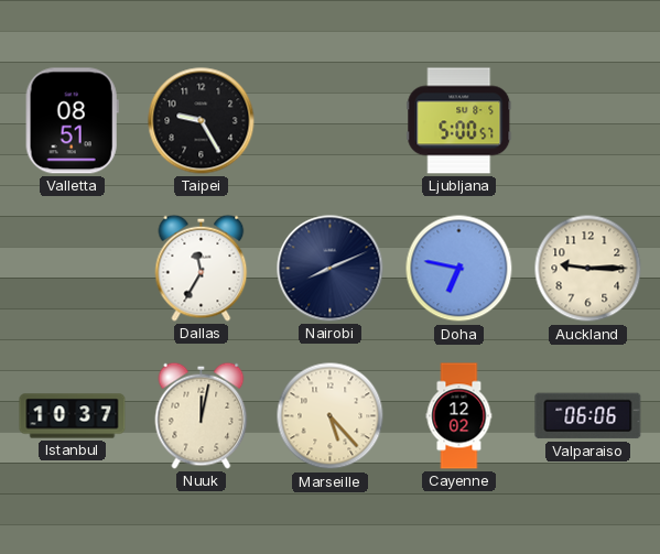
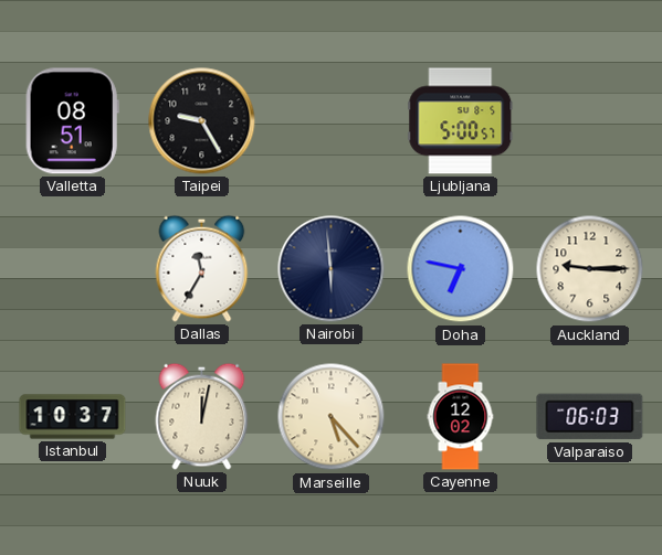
Nairobi: 8:11 -> 5:59 (332, 269)
Valparaiso: 06:06 -> 06:03 (590, 417)
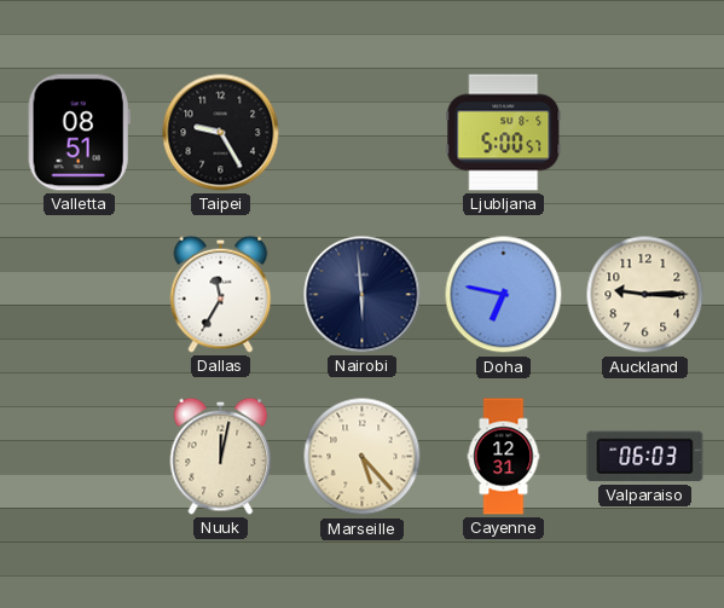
Istanbul: 10:37 -> none (73, 417)
Cayenne: 12:02 -> 12:31 (504, 457)
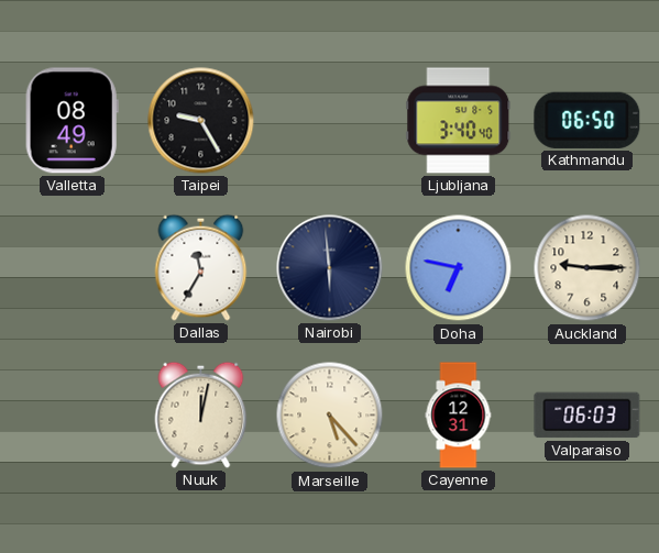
Valletta: 08:51 -> 08:49 (72, 121)
Ljubljana: 5:00 -> 3:40 (459, 121)
Kathmandu: none -> 06:50 (587, 120)
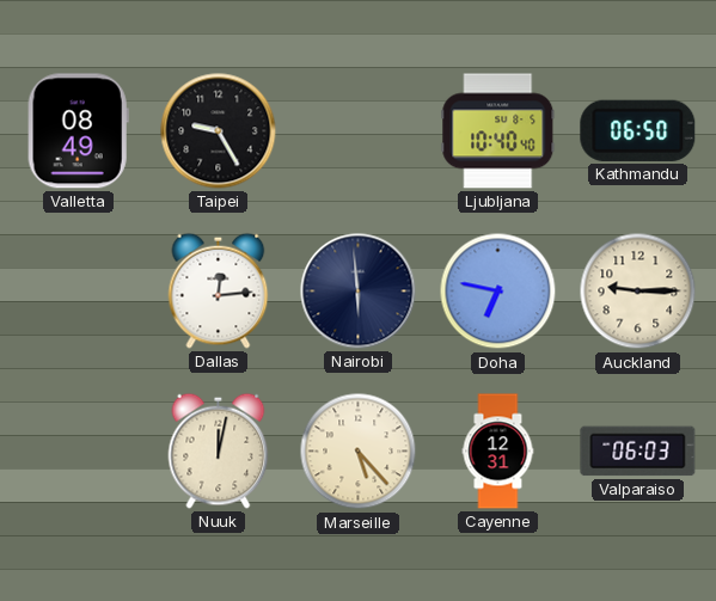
Ljubljana: 3:40 -> 10:40 (498, 131)
Dallas: 11:35 -> 12:14 (219, 290)
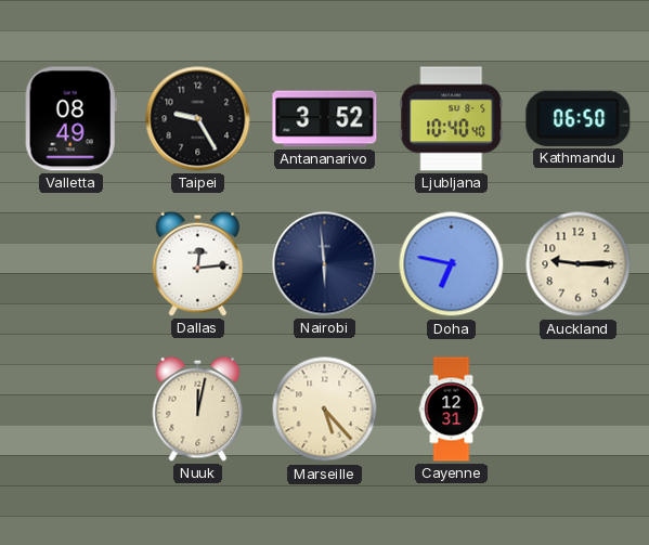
Antananarivo: none -> 3:52 (325, 119)
Valparaiso: 06:03 -> none (638, 452)
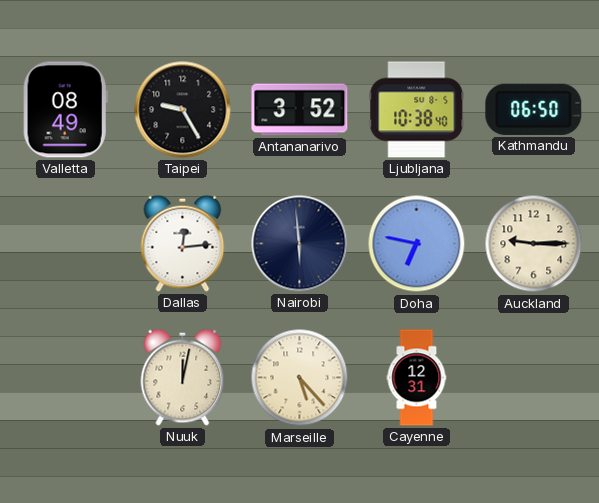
Ljubljana: 10:40 -> 10:38 (417, 110)
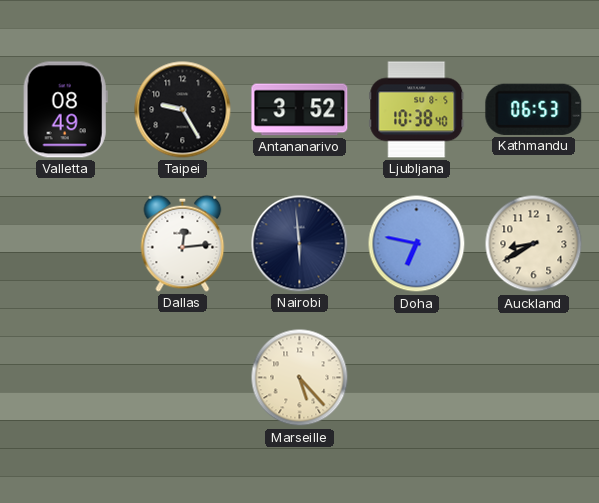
Kathmandu: 06:50 -> 06:53 (534, 109)
Auckland: 9:15 -> 8:40 (534, 244)
Nuuk: 12:02 -> none (183, 377)
Cayenne: 12:31 -> none (417, 378)
